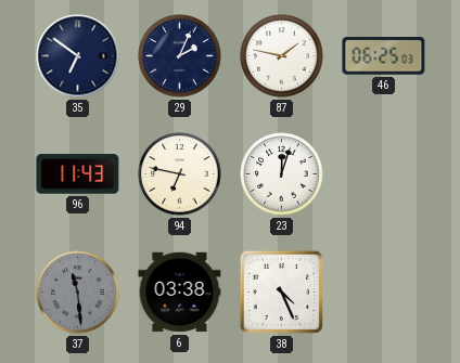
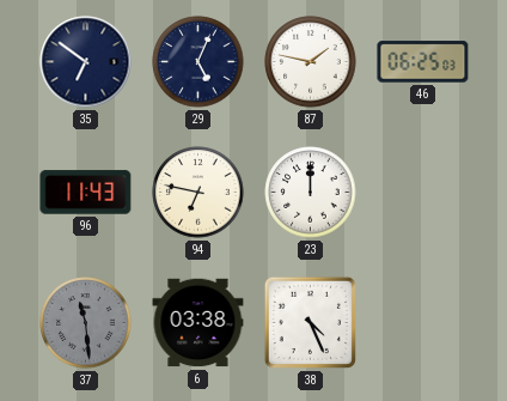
29: 2:04 -> 5:04 (198, 62)
23: 12:03 -> 12:00 (311, 193)
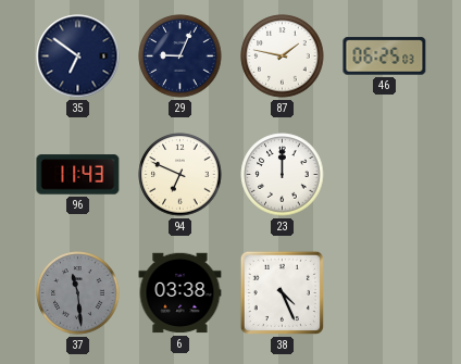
29: 5:04 -> 9:04 (180, 57)
94: 6:47 -> 6:49 (180, 175)
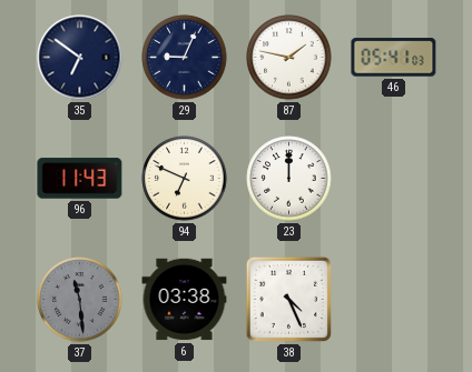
46: 06:25 -> 05:41 (394, 58)
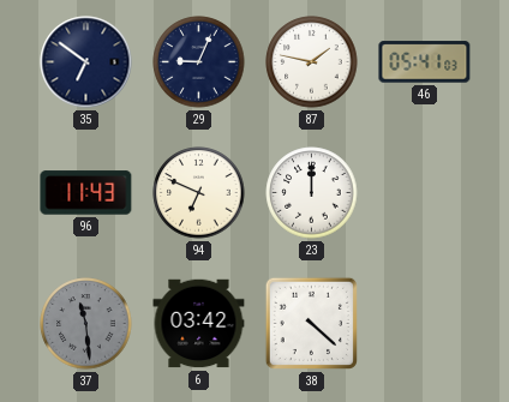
6: 03:38 -> 03:42 (199, 324)
38: 4:26 -> 4:22 (311, 323)
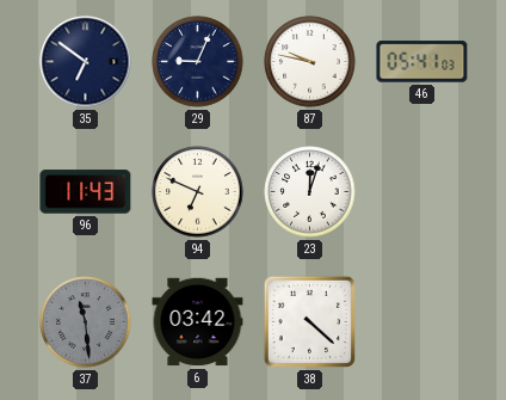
87: 1:47 -> 9:47 (310, 62)
23: 12:00 -> 12:03 (310, 192)
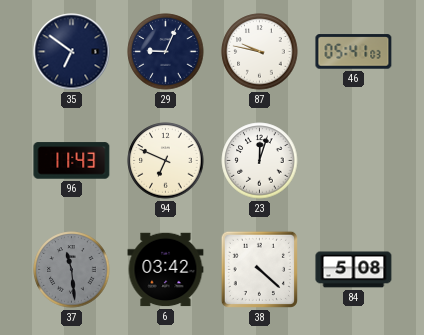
84: none -> 5:08 (354, 270)
